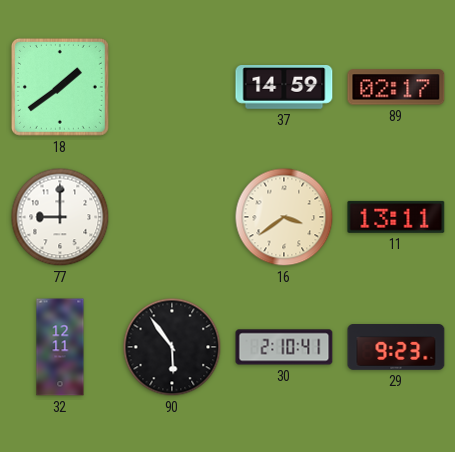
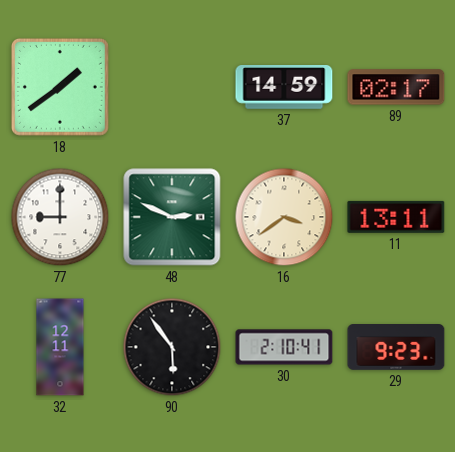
48: none -> 2:49 (172, 217)
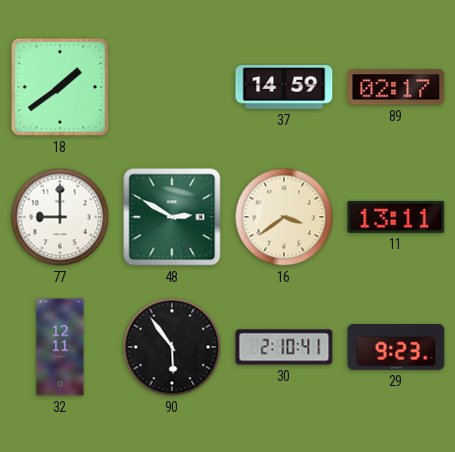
48: 2:49 -> 2:50 (172, 217)
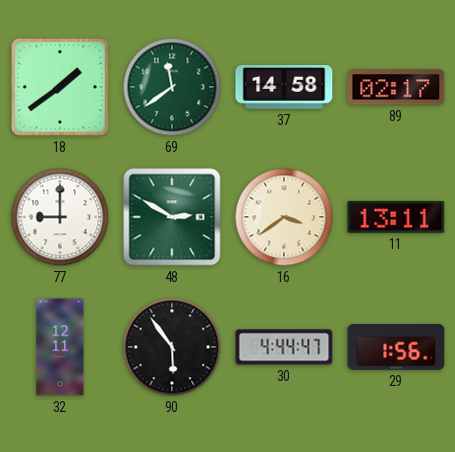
69: none -> 11:39 (172, 87)
37: 14:59 -> 14:58 (284, 88)
30: 2:10 -> 4:44 (284, 347)
29: 9:23 -> 1:56 (396, 348)
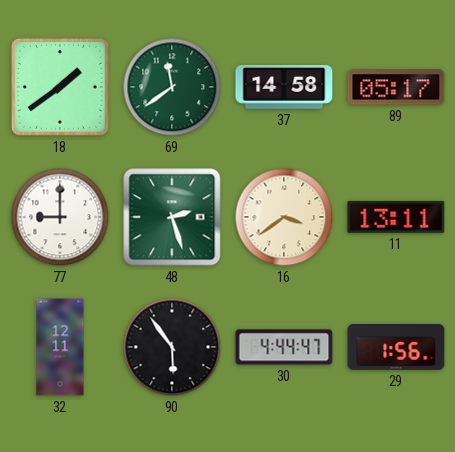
89: 02:17 -> 05:17 (396, 87)
48: 2:50 -> 2:27 (172, 217)
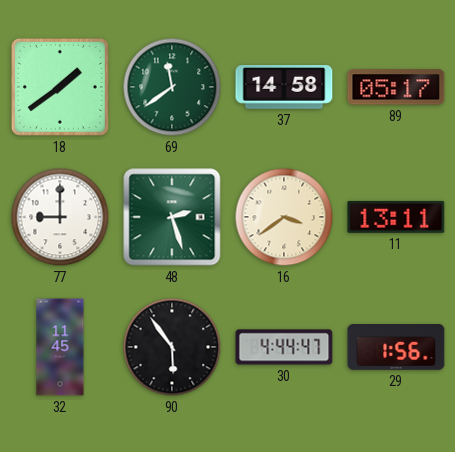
32: 12:11 -> 11:45 (60, 347)
